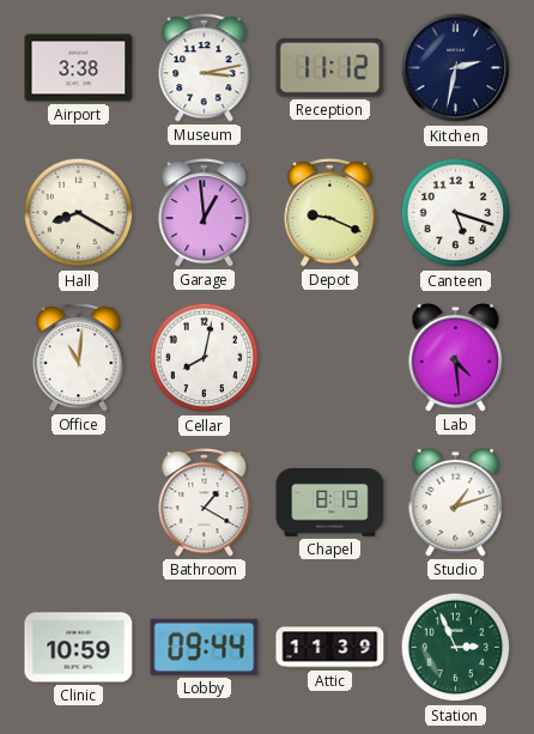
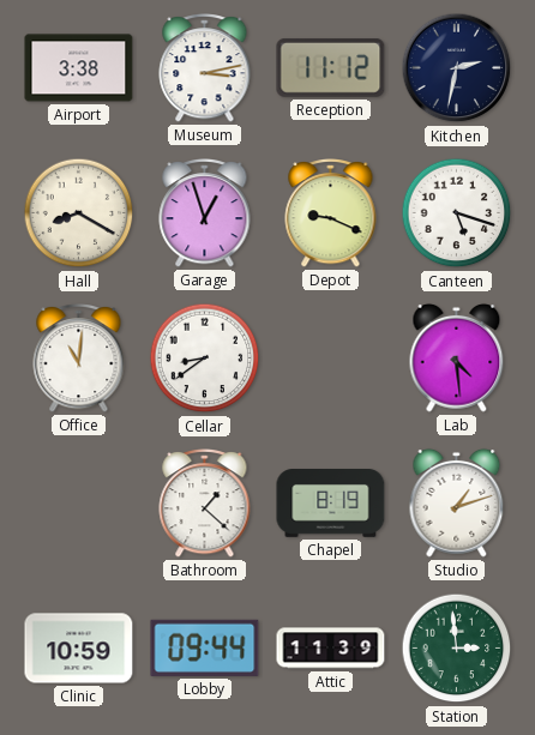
Garage: 12:59 -> 12:57 (205, 213)
Cellar: 8:02 -> 8:39 (205, 359)
Bathroom: 1:20 -> 1:22 (205, 504)
Station: 2:56 -> 2:59 (457, 649)
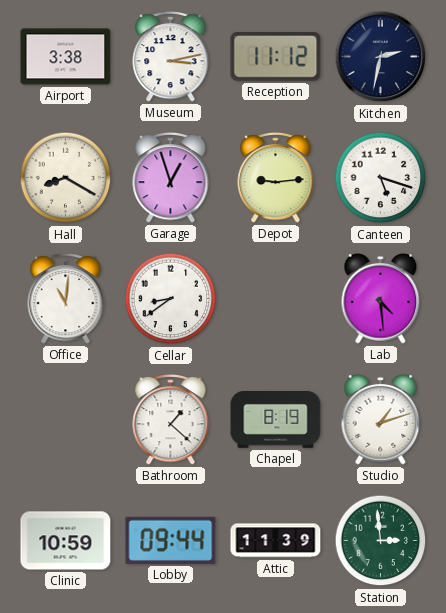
Depot: 9:19 -> 9:14 (276, 178)
